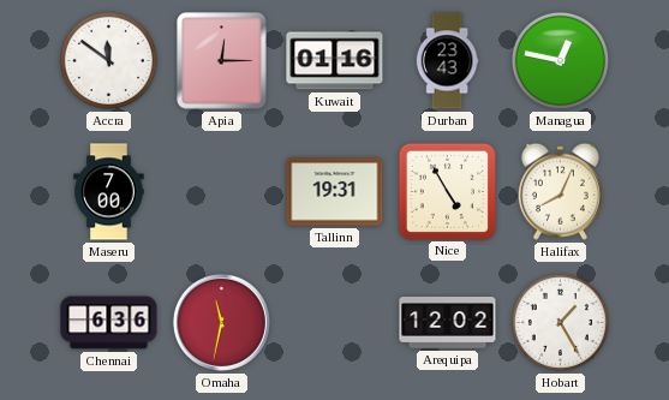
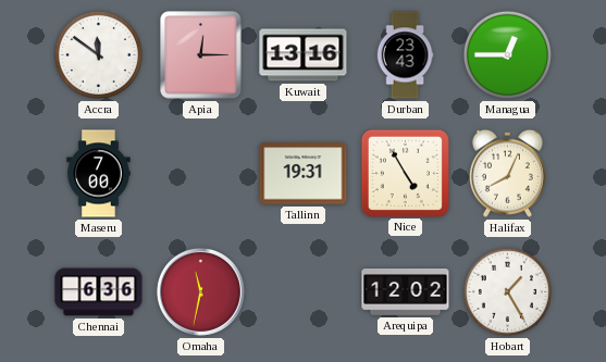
Kuwait: 01:16 -> 13:16 (304, 55)
Managua: 12:47 -> 12:45 (507, 54)
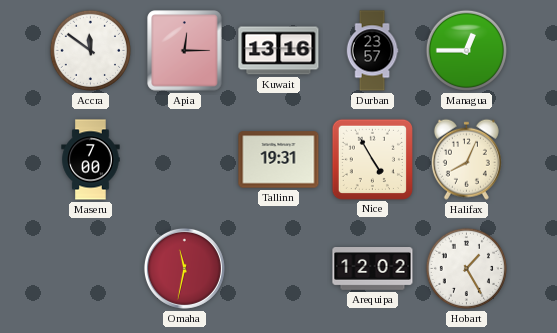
Durban: 23:43 -> 23:57 (372, 51)
Chennai: 6:36 -> none (99, 292)
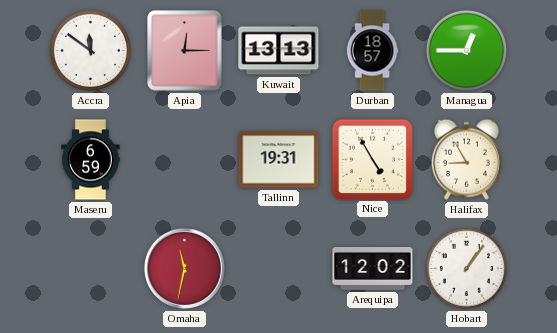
Kuwait: 13:16 -> 13:13 (279, 51)
Durban: 23:57 -> 18:57 (372, 51)
Maseru: 7:00 -> 6:59 (91, 160)
Halifax: 8:04 -> 8:55 (466, 159)
Hobart: 1:25 -> 1:06 (466, 268)
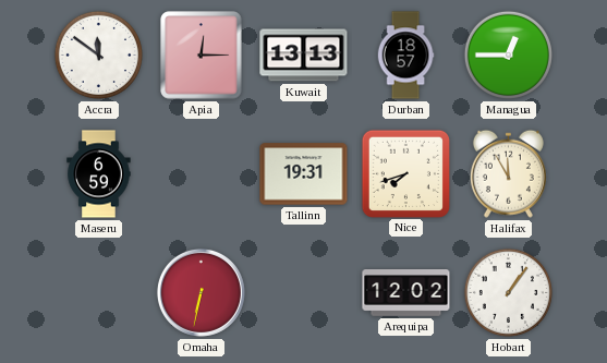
Nice: 4:55 -> 7:42 (405, 173)
Halifax: 8:55 -> 11:55 (508, 173)
Omaha: 11:32 -> 6:32 (201, 292)
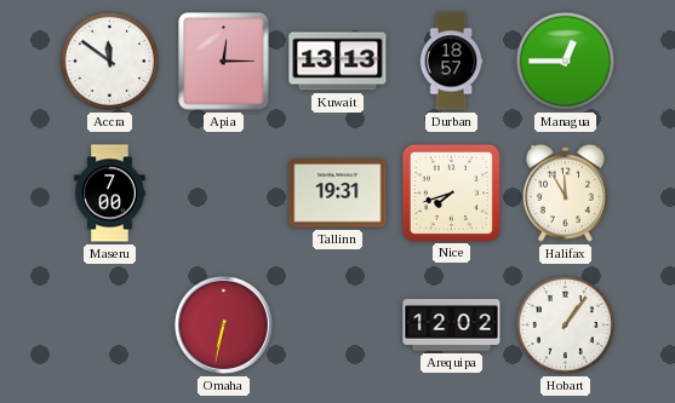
Maseru: 6:59 -> 7:00 (110, 194)
